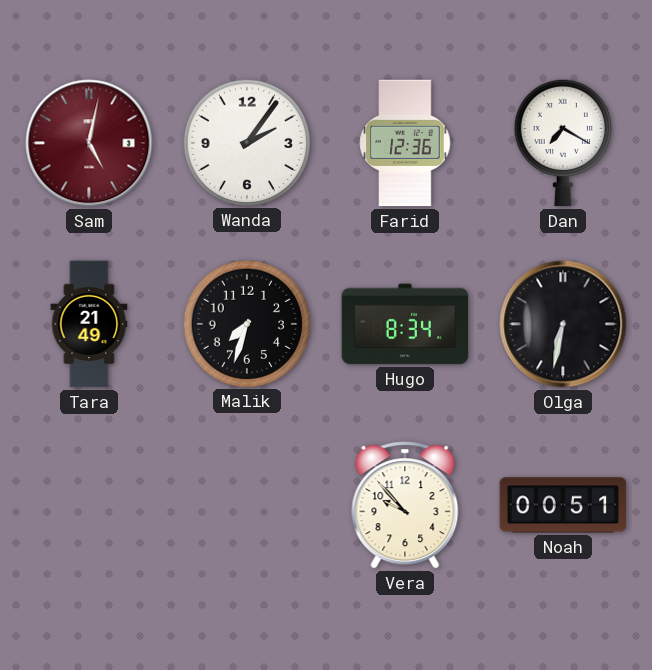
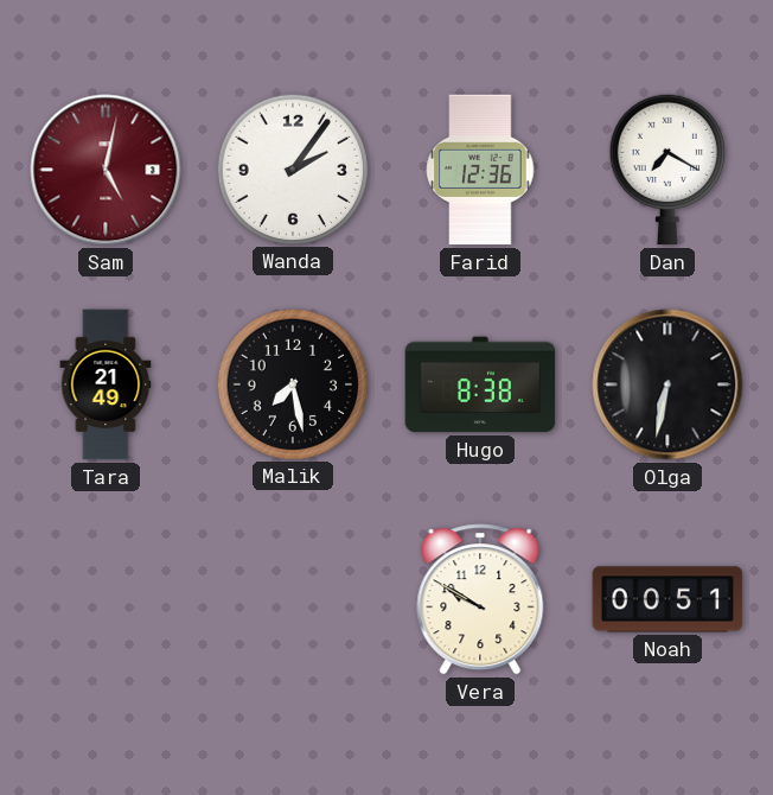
Malik: 7:33 -> 7:28 (292, 383)
Hugo: 8:34 -> 8:38 (480, 384)
Vera: 9:53 -> 9:50 (480, 599)
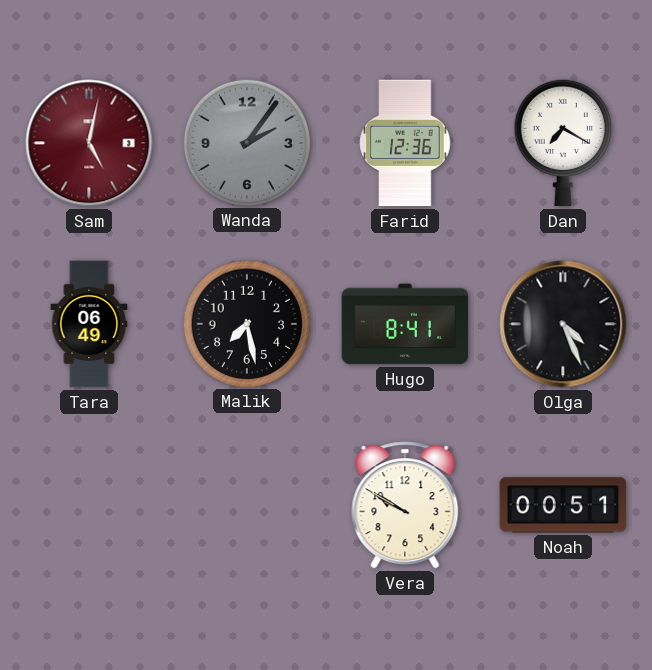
Wanda dial: white -> grey (246, 142)
Tara: 21:49 -> 06:49 (89, 324)
Hugo: 8:38 -> 8:41 (405, 324)
Olga: 6:32 -> 4:26 (563, 324)
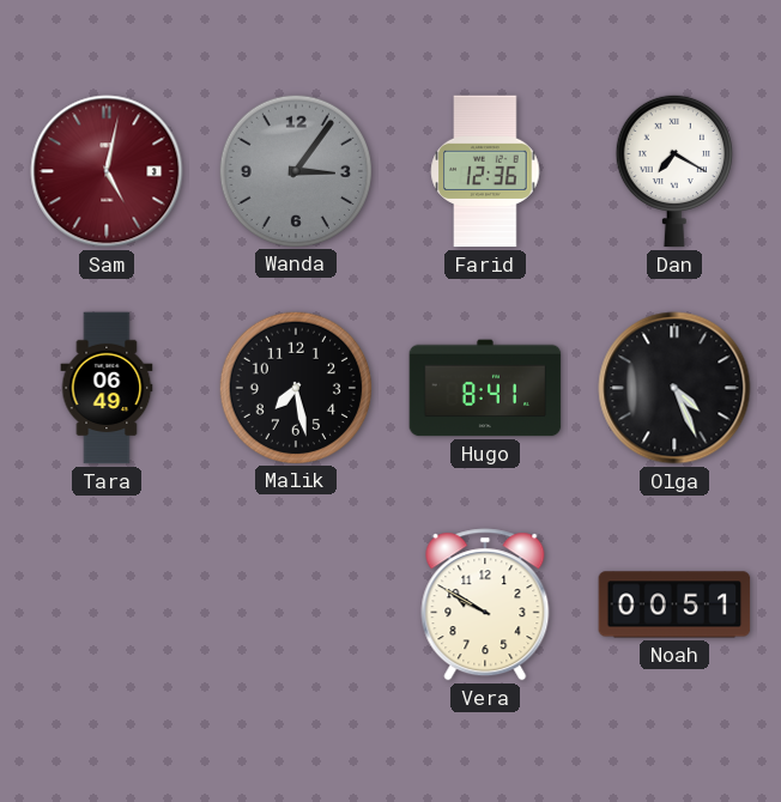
Wanda: 2:06 -> 3:06 (295, 170)
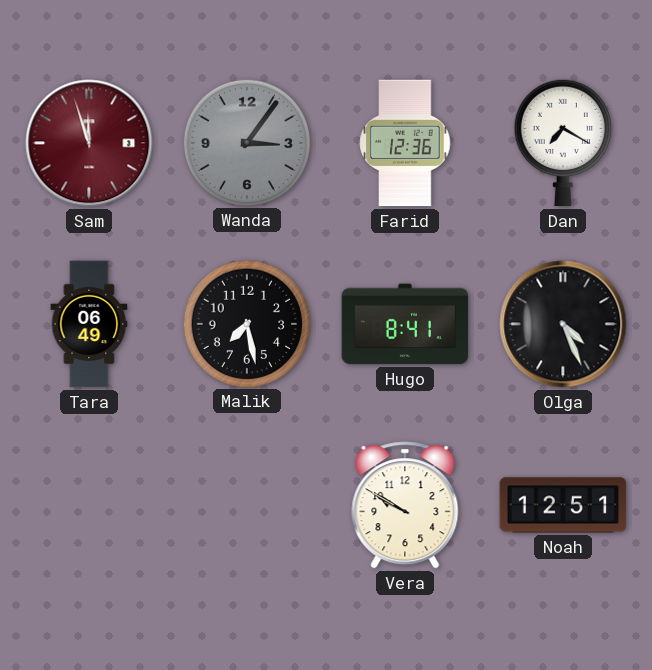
Sam: 5:02 -> 11:57 (89, 143)
Noah: 00:51 -> 12:51 (563, 505)
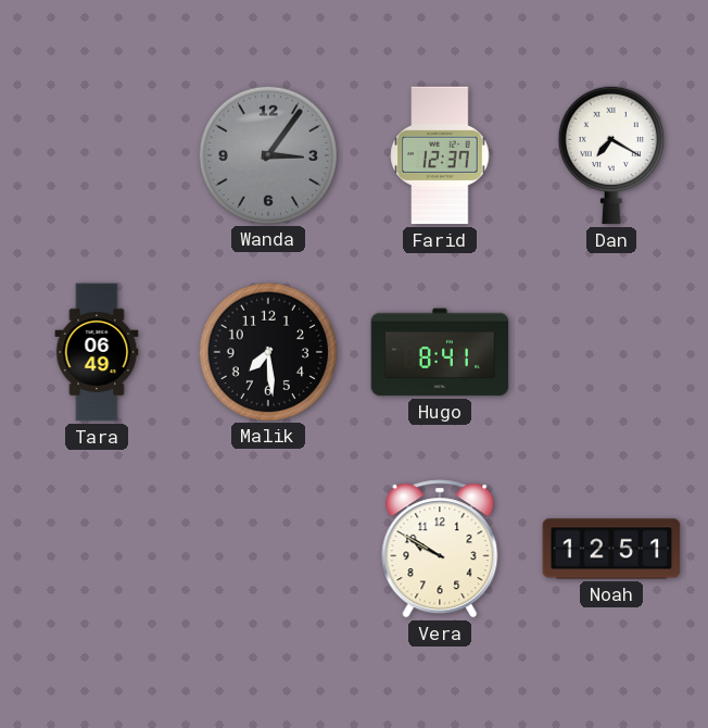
Sam: 11:57 -> none (89, 143)
Farid: 12:36 -> 12:37 (440, 155)
Malik: 7:28 -> 7:29 (267, 351)
Olga: 4:26 -> none (563, 324)
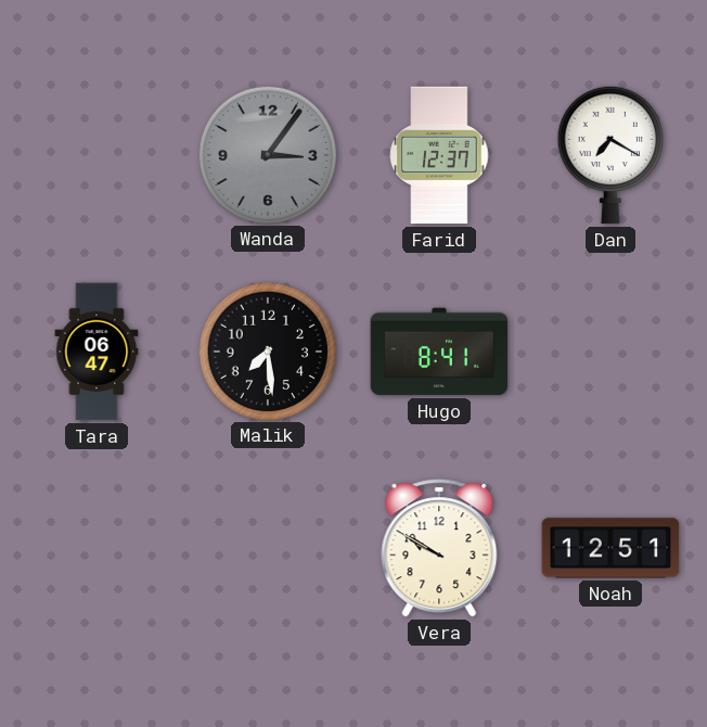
Tara: 06:49 -> 06:47 (97, 352)
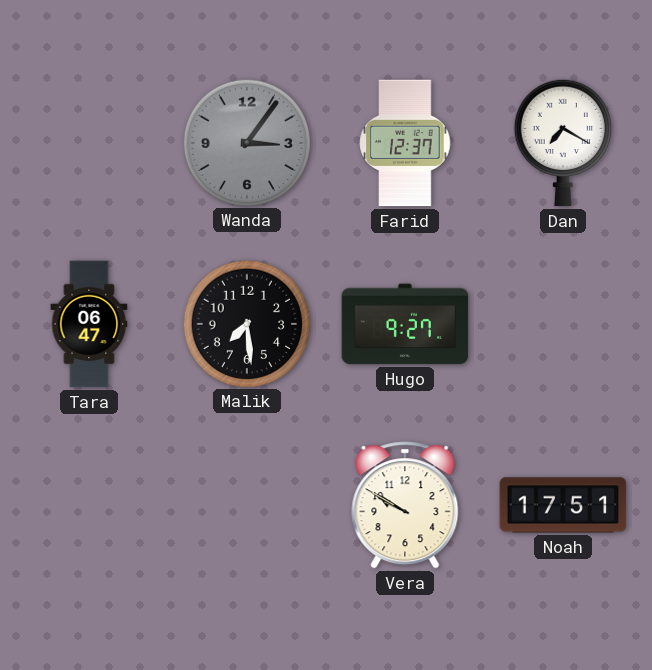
Hugo: 8:41 -> 9:27 (405, 324)
Noah: 12:51 -> 17:51 (563, 505)
